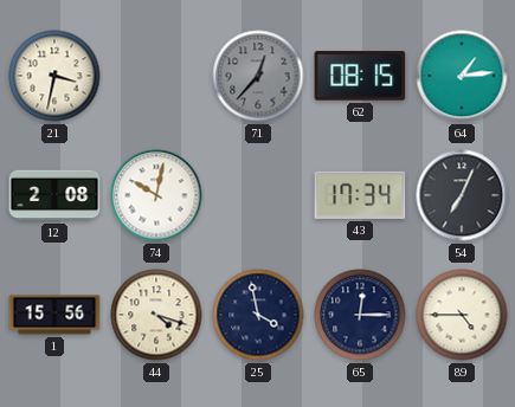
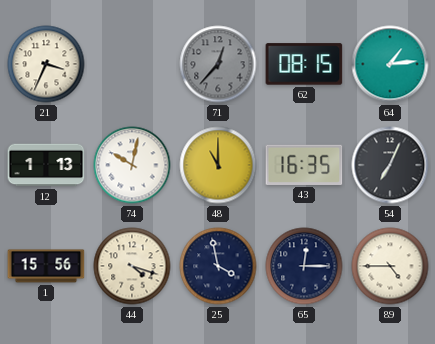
21: 3:32 -> 3:34 (46, 64)
12: 2:08 -> 1:13 (46, 165)
48: none -> 11:00 (218, 165)
43: 17:34 -> 16:35 (304, 165)
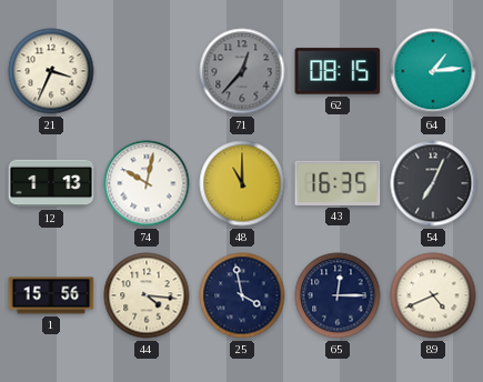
44: 4:18 -> 4:16 (147, 295)
89: 4:45 -> 4:41 (433, 295)
